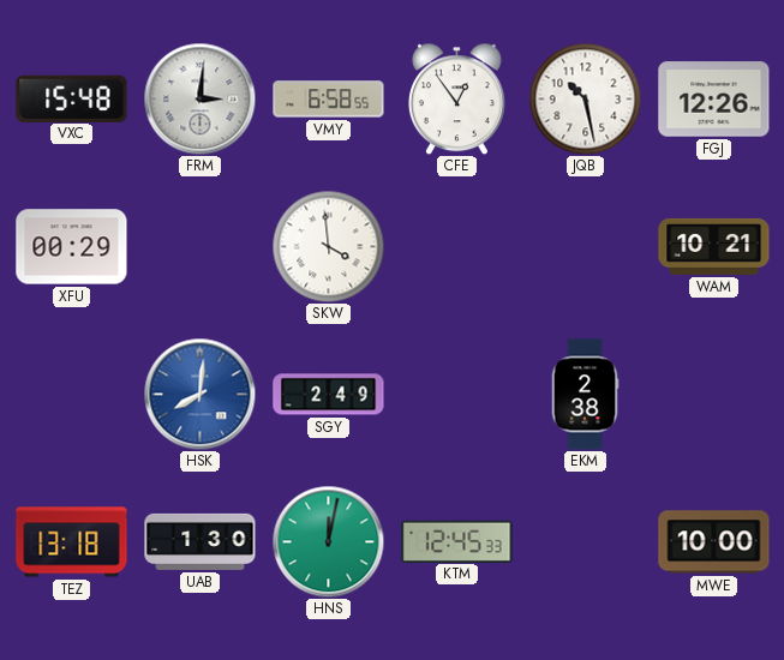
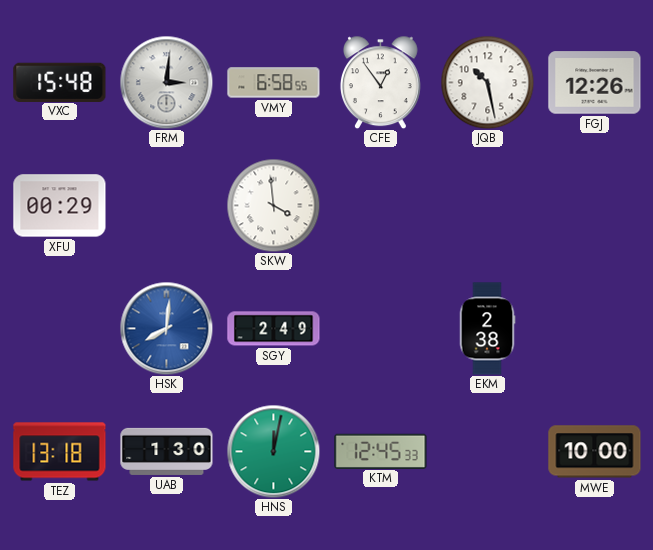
WAM: 10:21 -> none (714, 246)
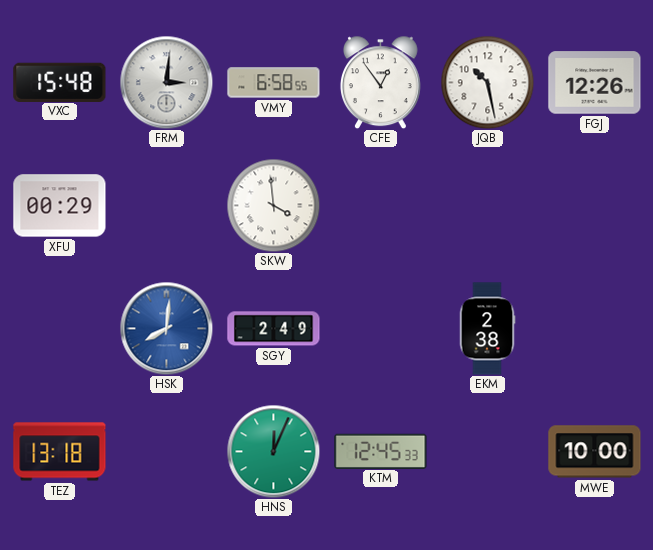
UAB: 1:30 -> none (167, 451)
HNS: 12:02 -> 12:04 (273, 451)
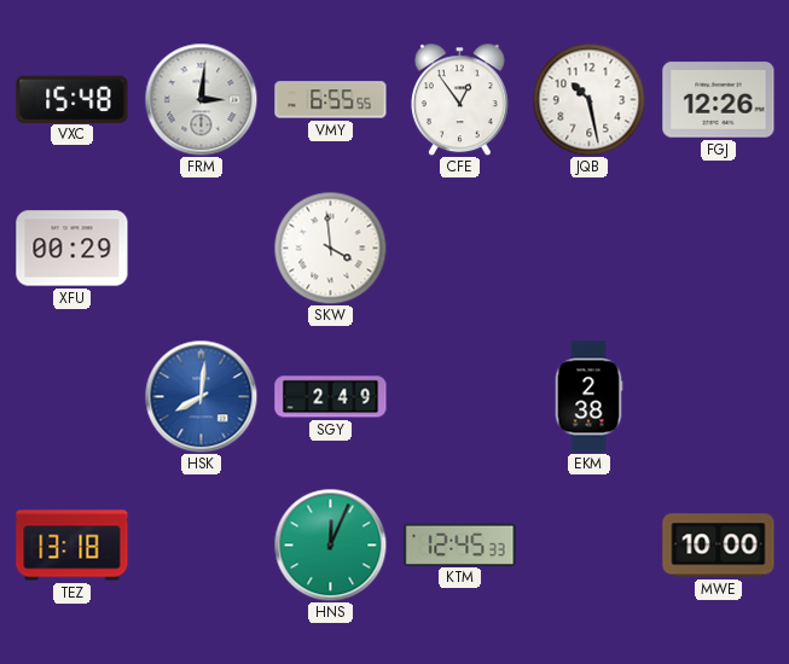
VMY: 6:58 -> 6:55 (331, 100)
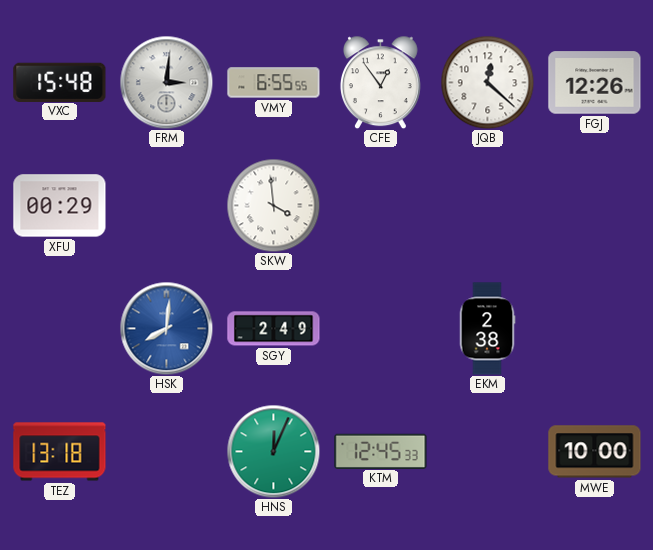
JQB: 10:28 -> 12:22 (487, 82)
